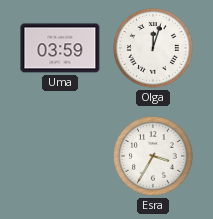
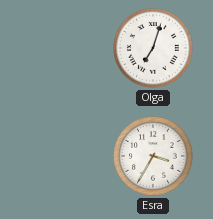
Uma: 03:59 -> none (60, 48)
Olga: 12:03 -> 7:03 (154, 49)
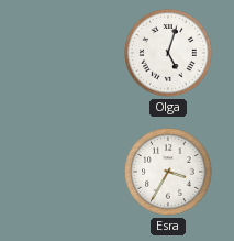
Olga: 7:03 -> 5:03 (169, 54)
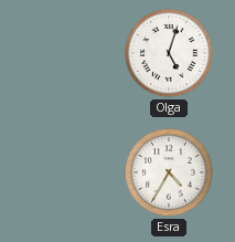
Esra: 3:35 -> 4:35 (170, 173)
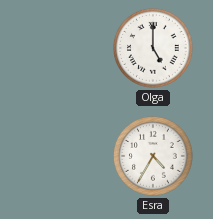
Olga: 5:03 -> 5:00 (154, 49)
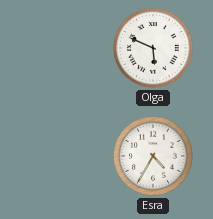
Olga: 5:00 -> 5:49 (154, 49)
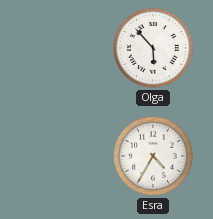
Olga: 5:49 -> 5:53 (154, 49)
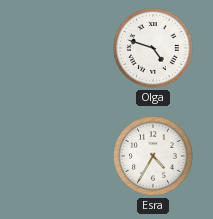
Olga: 5:53 -> 4:48 (154, 49)
